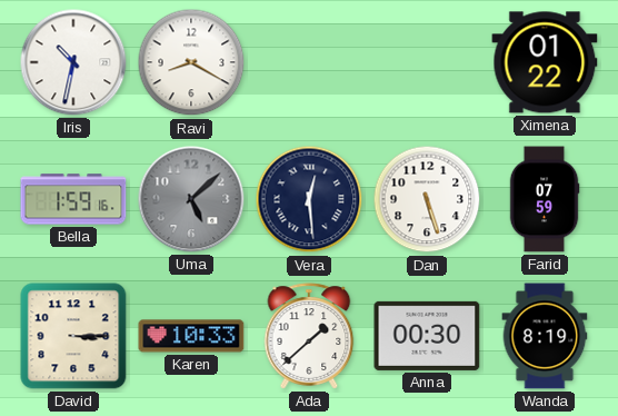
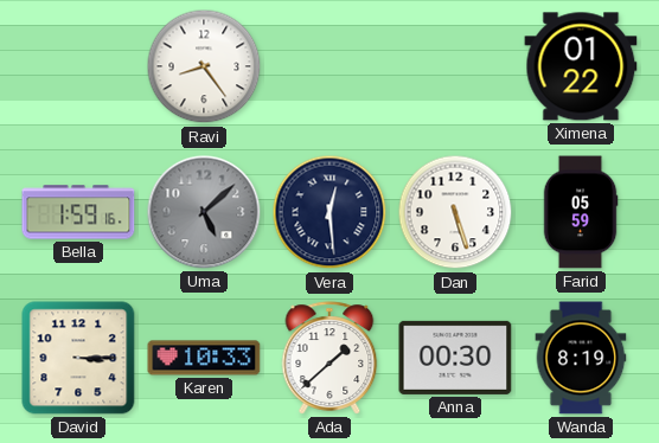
Iris: 10:32 -> none (73, 62)
Ravi: 8:20 -> 8:24 (204, 66)
Farid: 07:59 -> 05:59 (581, 212)
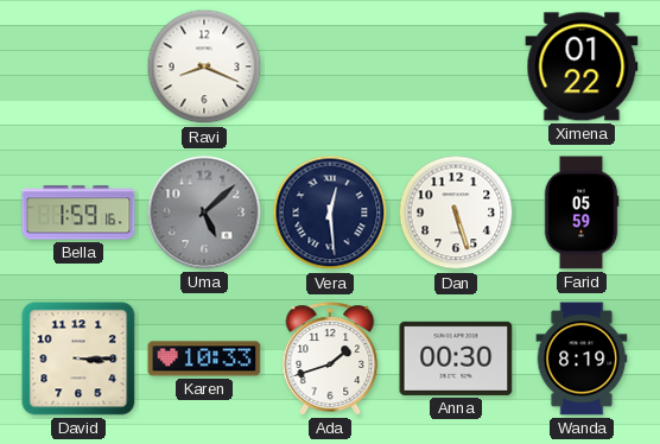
Ravi: 8:24 -> 8:19 (204, 66)
Ada: 1:38 -> 1:42 (330, 359)
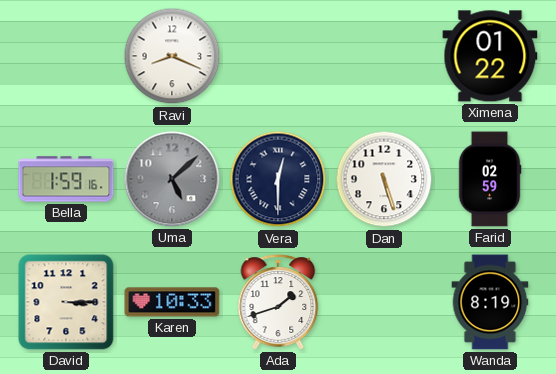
Vera: 12:29 -> 12:30 (278, 179)
Farid: 05:59 -> 02:59 (490, 179)
Anna: 00:30 -> none (456, 359)
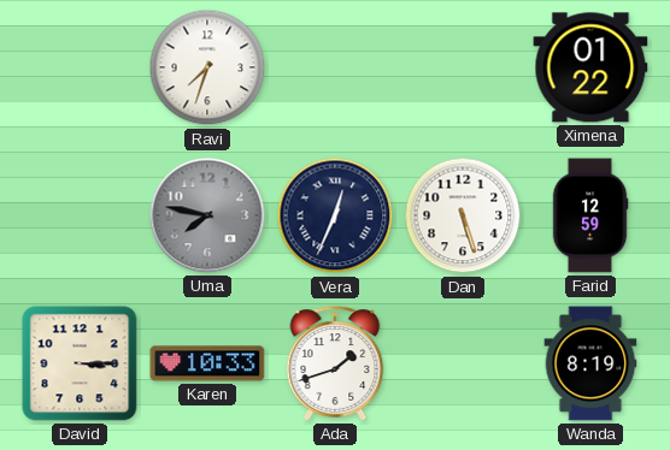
Ravi: 8:19 -> 7:33 (207, 67)
Bella: 1:59 -> none (66, 179)
Uma: 5:08 -> 7:47 (207, 215)
Vera: 12:30 -> 12:34 (335, 215)
Farid: 02:59 -> 12:59 (590, 215)
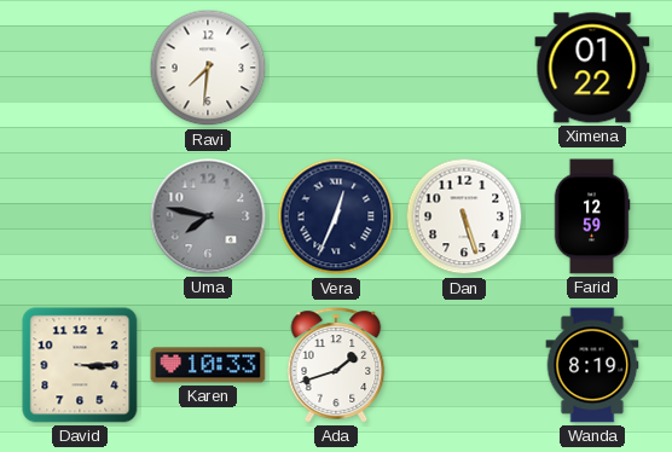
Ravi: 7:33 -> 7:31 (208, 68)
